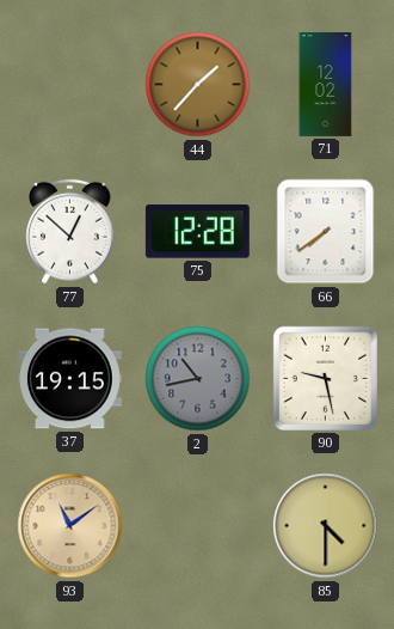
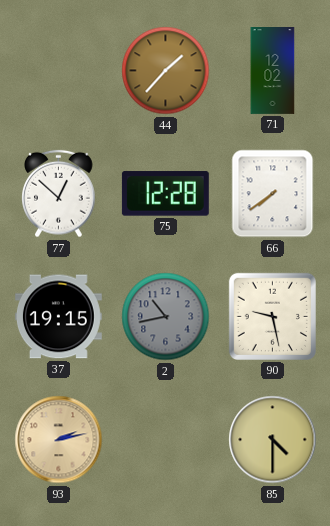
93: 11:09 -> 2:13 (59, 440)
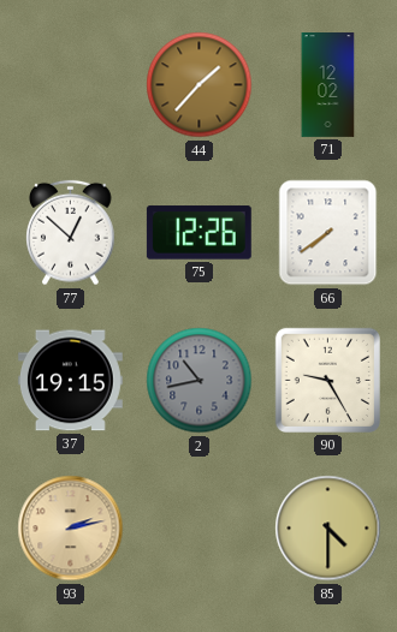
75: 12:28 -> 12:26 (198, 233)
90: 9:28 -> 9:25 (327, 380)
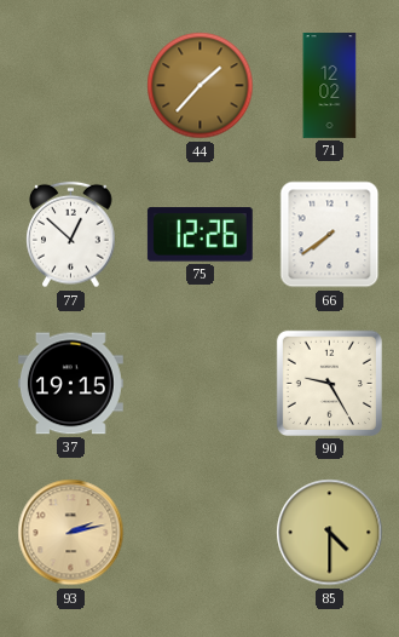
2: 10:43 -> none (200, 381)
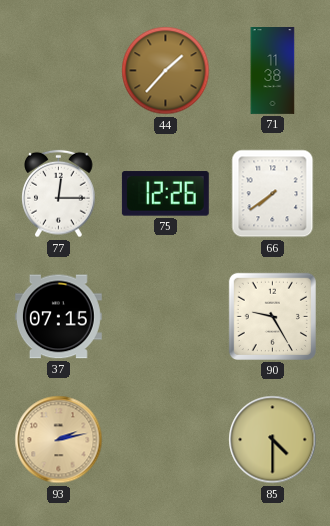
71: 12:02 -> 11:38 (273, 71)
77: 12:52 -> 12:15 (59, 194)
37: 19:15 -> 07:15 (58, 317)
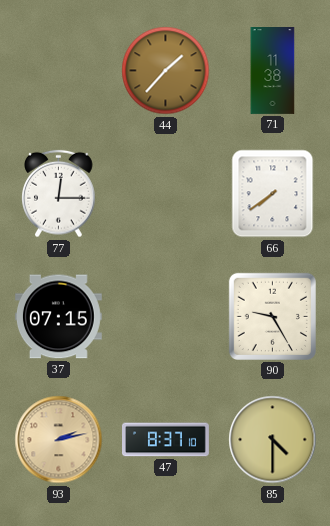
75: 12:26 -> none (165, 194)
47: none -> 8:37 (166, 440)
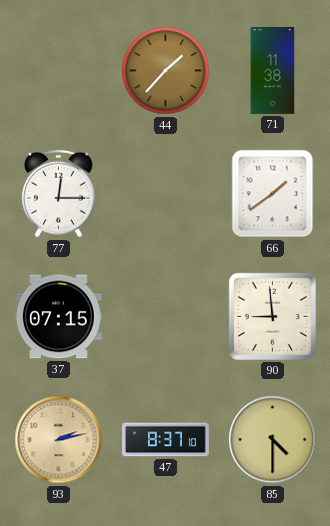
66: 7:39 -> 1:39 (273, 194)
90: 9:25 -> 8:59 (272, 316)
